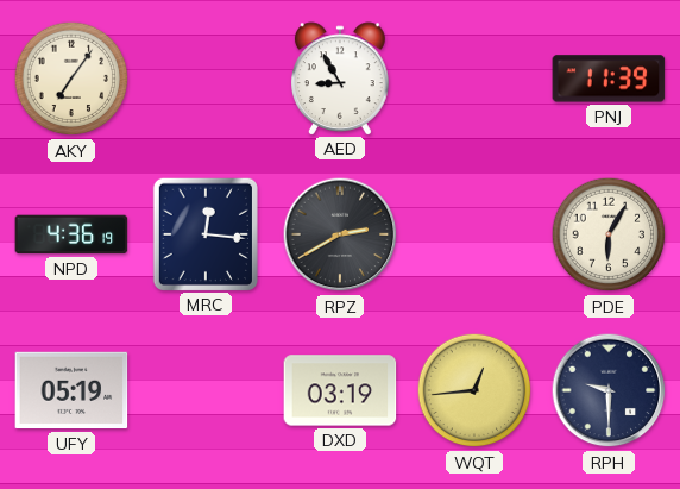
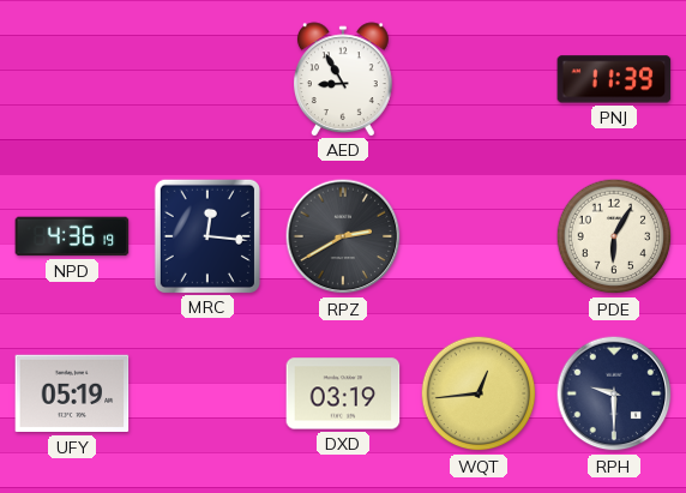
AKY: 7:06 -> none (71, 79)
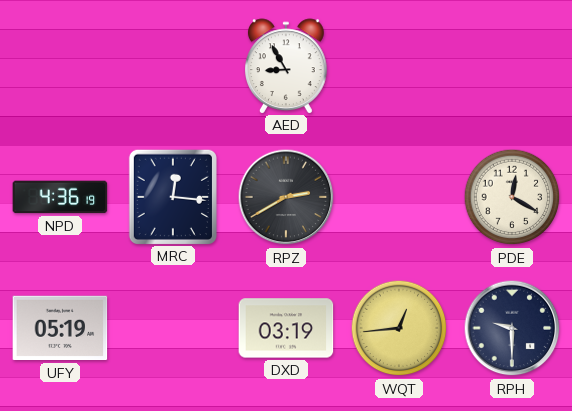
PNJ: 11:39 -> none (614, 79)
PDE: 6:05 -> 12:20 (512, 197)
